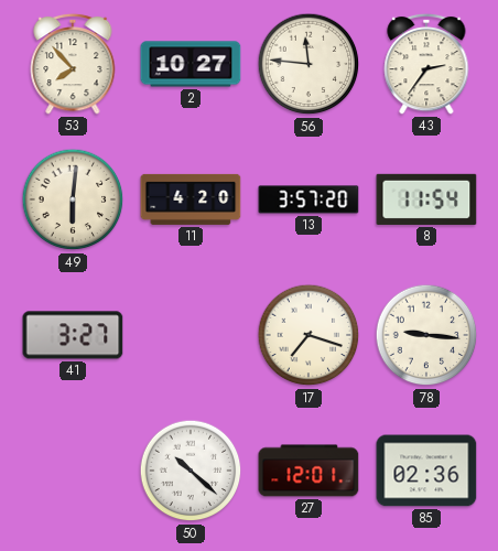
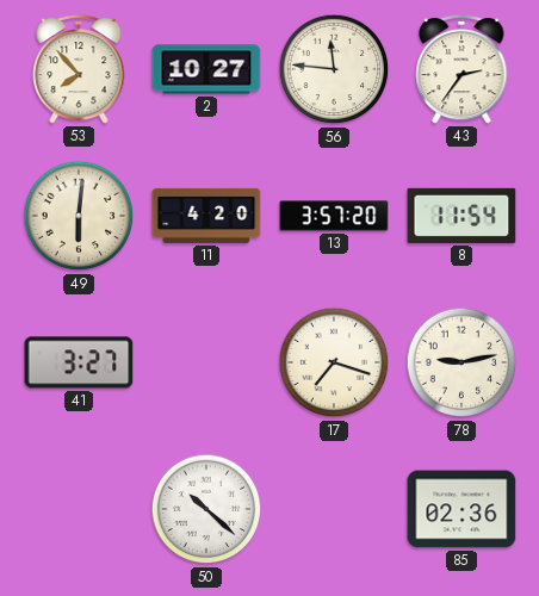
78: 9:16 -> 9:13 (461, 362)
27: 12:01 -> none (308, 471)
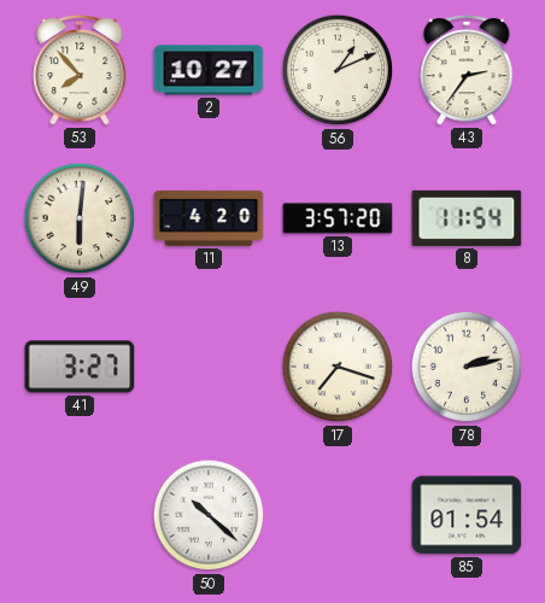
56: 11:46 -> 1:11 (338, 70)
78: 9:13 -> 2:13 (467, 367)
85: 02:36 -> 01:54 (467, 515)
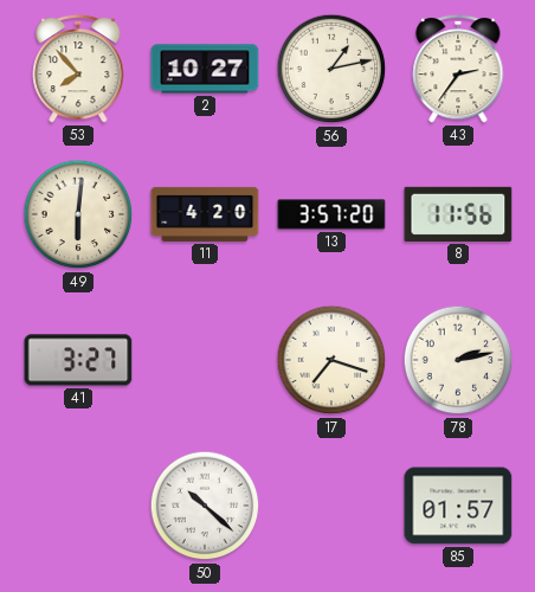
56: 1:11 -> 1:13 (331, 69)
8: 11:54 -> 11:56 (458, 214)
85: 01:54 -> 01:57 (458, 506)
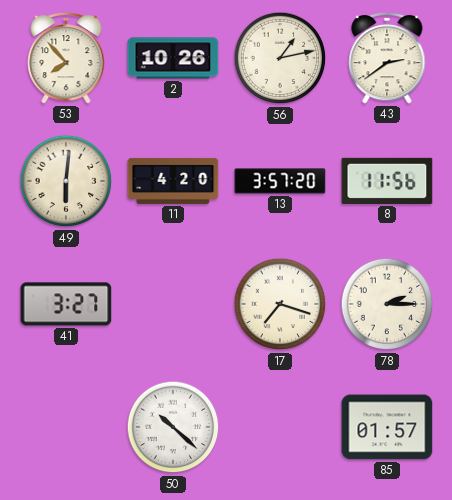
2: 10:27 -> 10:26 (173, 58)
43: 2:36 -> 2:39 (387, 58)
78: 2:13 -> 2:15 (387, 304)
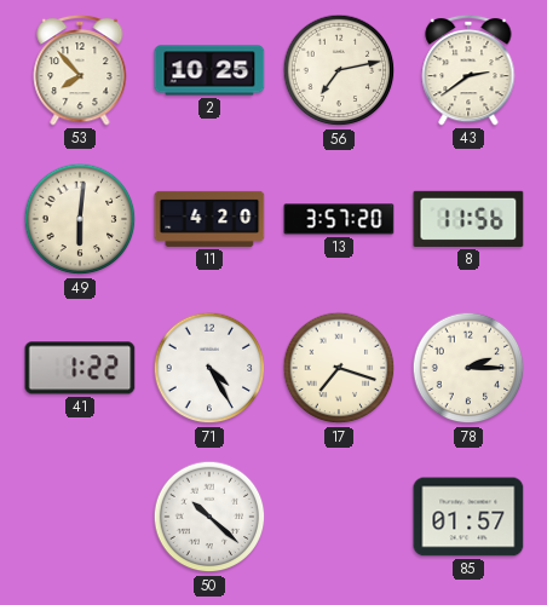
2: 10:26 -> 10:25 (209, 70)
56: 1:13 -> 7:13 (339, 70)
41: 3:27 -> 1:22 (80, 368)
71: none -> 4:25 (209, 368)
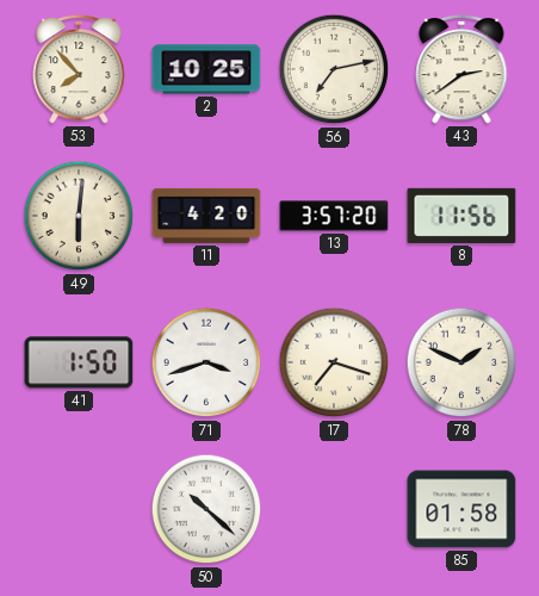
41: 1:22 -> 1:50 (79, 362)
71: 4:25 -> 3:42 (206, 362)
78: 2:15 -> 1:49 (461, 362)
85: 01:57 -> 01:58 (461, 509)
